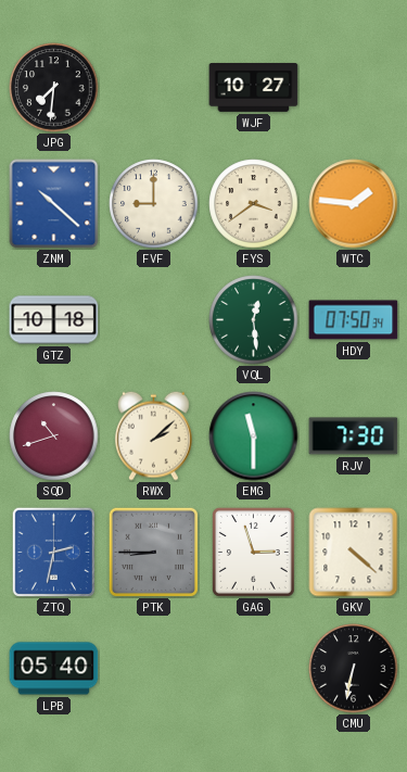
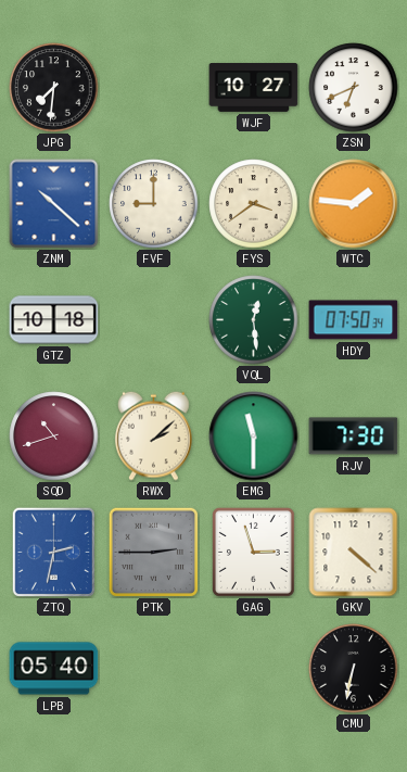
ZSN: none -> 6:41 (354, 88)
PTK: 8:45 -> 2:45 (153, 552)
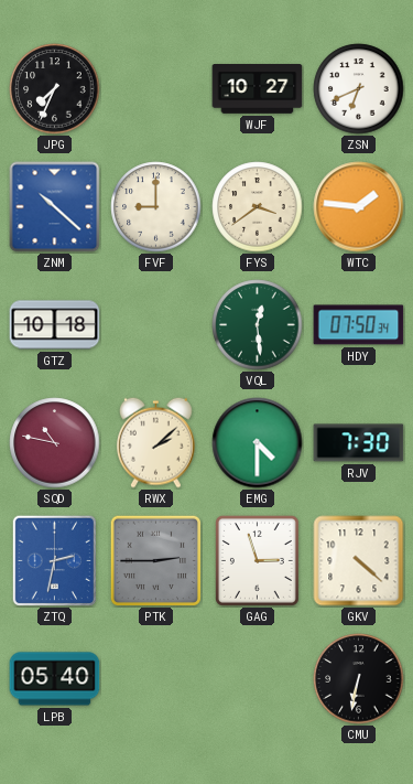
JPG: 7:31 -> 7:34 (55, 89)
SQD: 10:42 -> 10:47 (55, 443)
EMG: 11:30 -> 4:30 (258, 443)
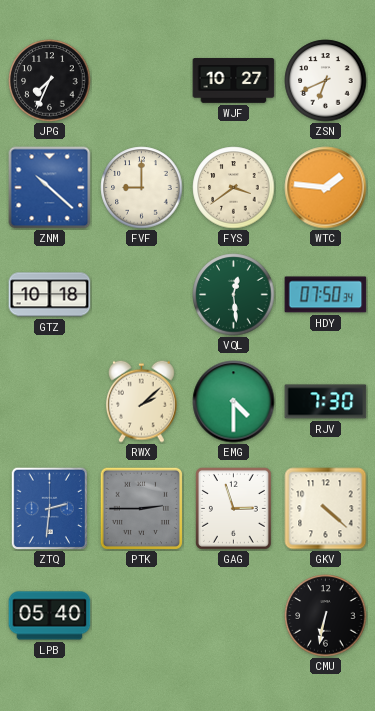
SQD: 10:47 -> none (55, 443)
ZTQ: 2:32 -> 2:31 (50, 508)
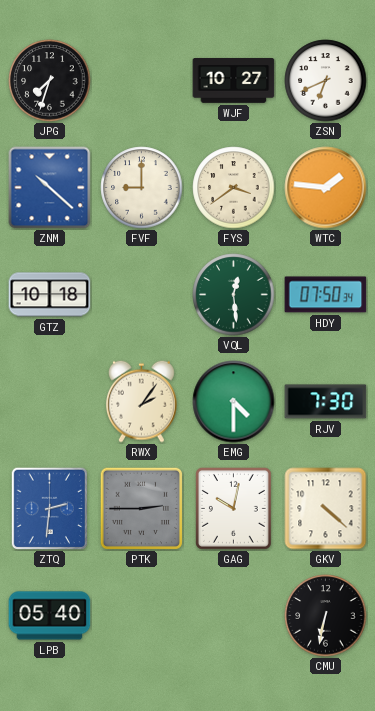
JPG: 7:34 -> 7:33 (50, 81)
RWX: 2:08 -> 2:06 (141, 401)
GAG: 2:57 -> 10:02 (233, 508)
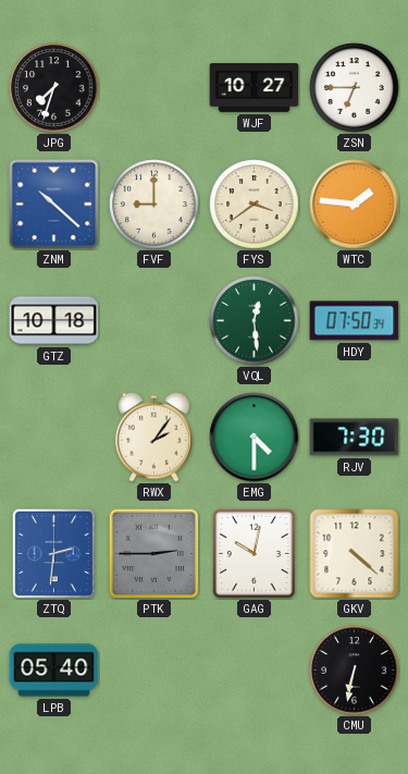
ZSN: 6:41 -> 6:45 (355, 88)
